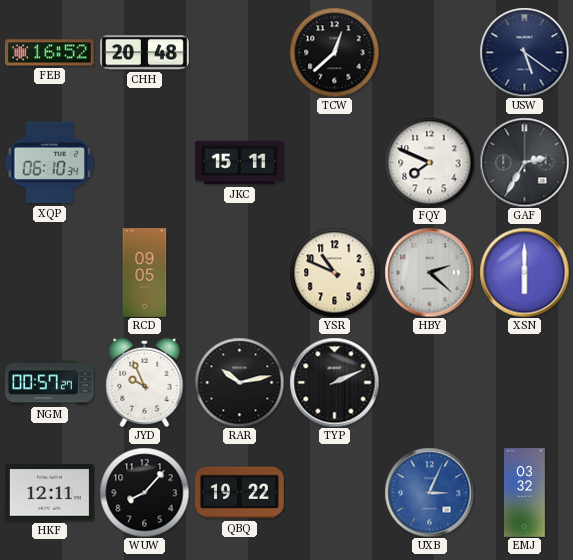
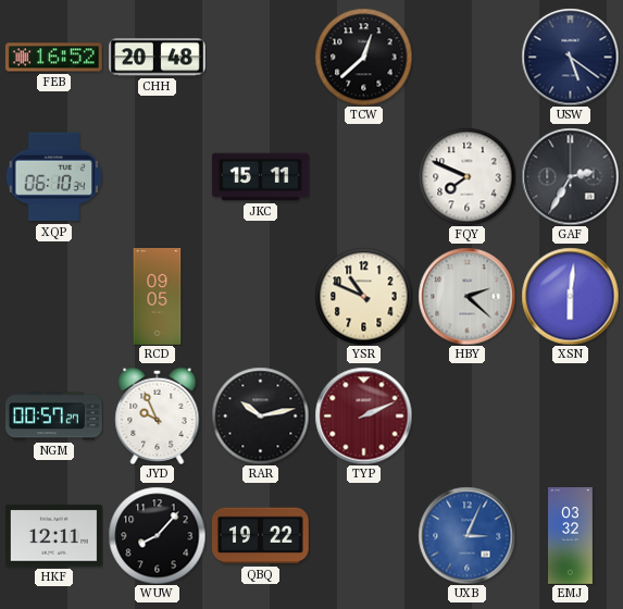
XSN: 6:00 -> 6:01 (570, 296)
TYP dial: black -> burgundy (363, 415)
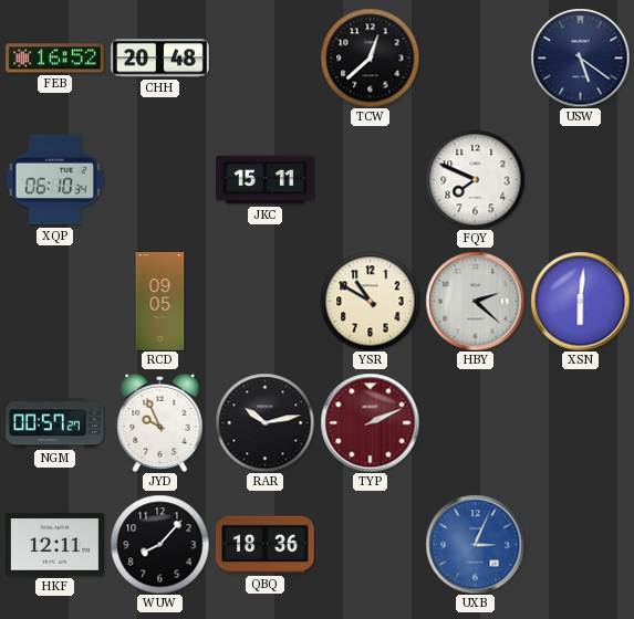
GAF: 2:35 -> none (570, 176)
YSR: 10:49 -> 10:50 (370, 301)
QBQ: 19:22 -> 18:36 (264, 545)
EMJ: 03:32 -> none (571, 536)
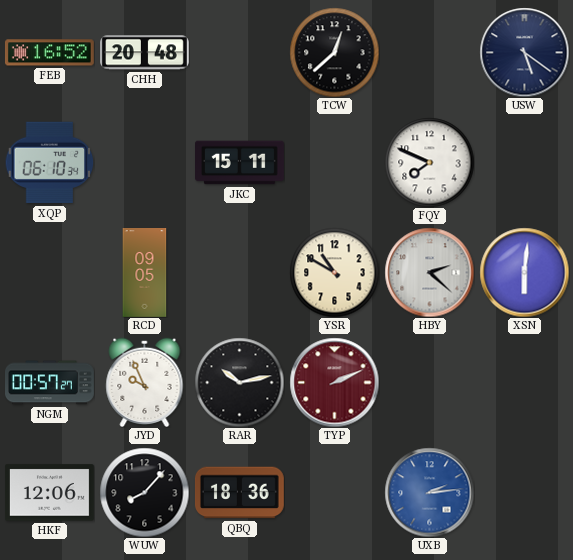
HKF: 12:11 -> 12:06 (50, 493)
UXB: 3:04 -> 2:14 (429, 492)
